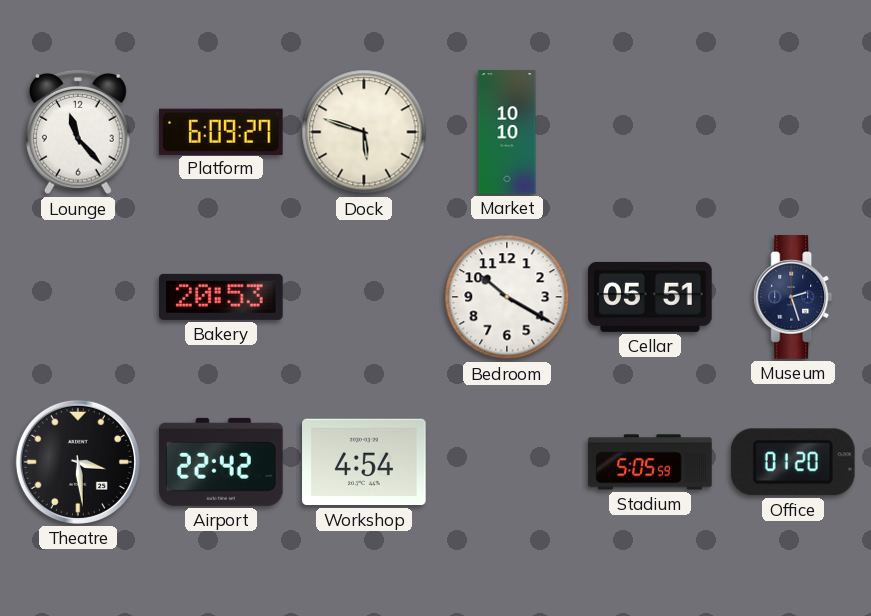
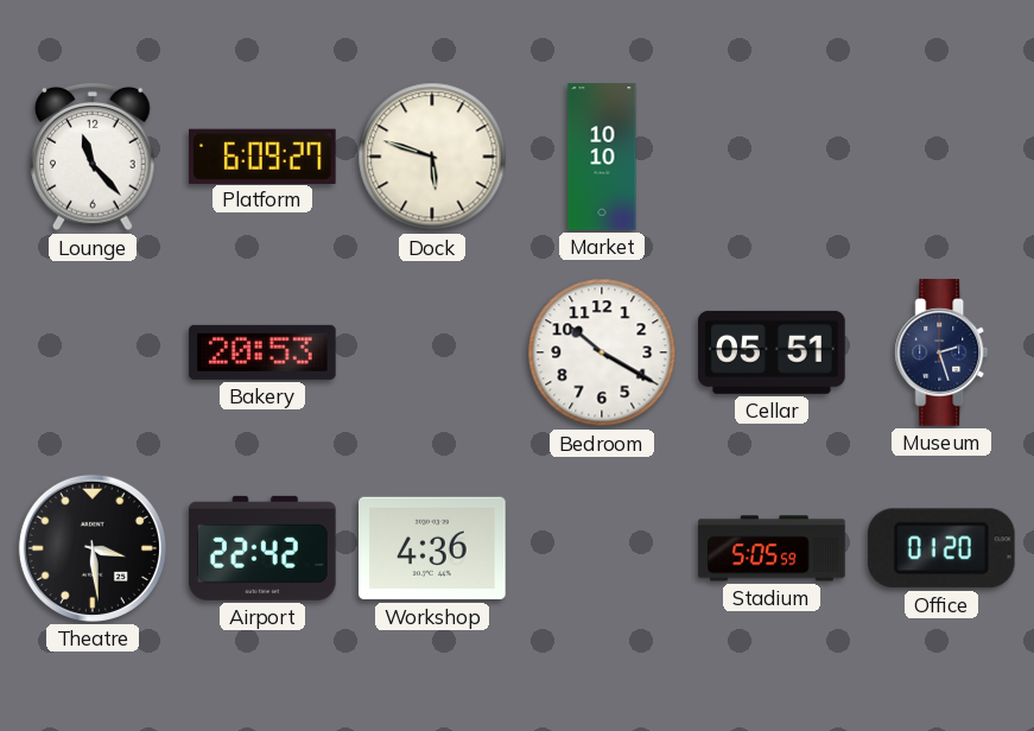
Workshop: 4:54 -> 4:36 (432, 548)
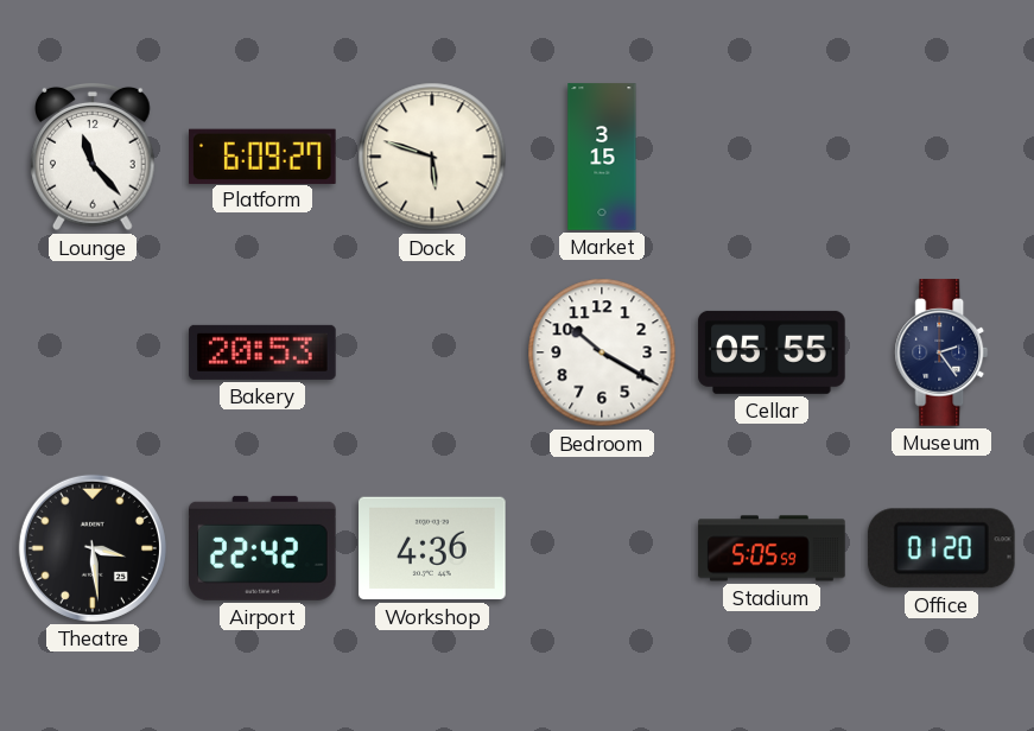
Market: 10:10 -> 3:15 (602, 157)
Cellar: 05:51 -> 05:55 (772, 352)
Museum: 2:27 -> 2:24 (941, 352)
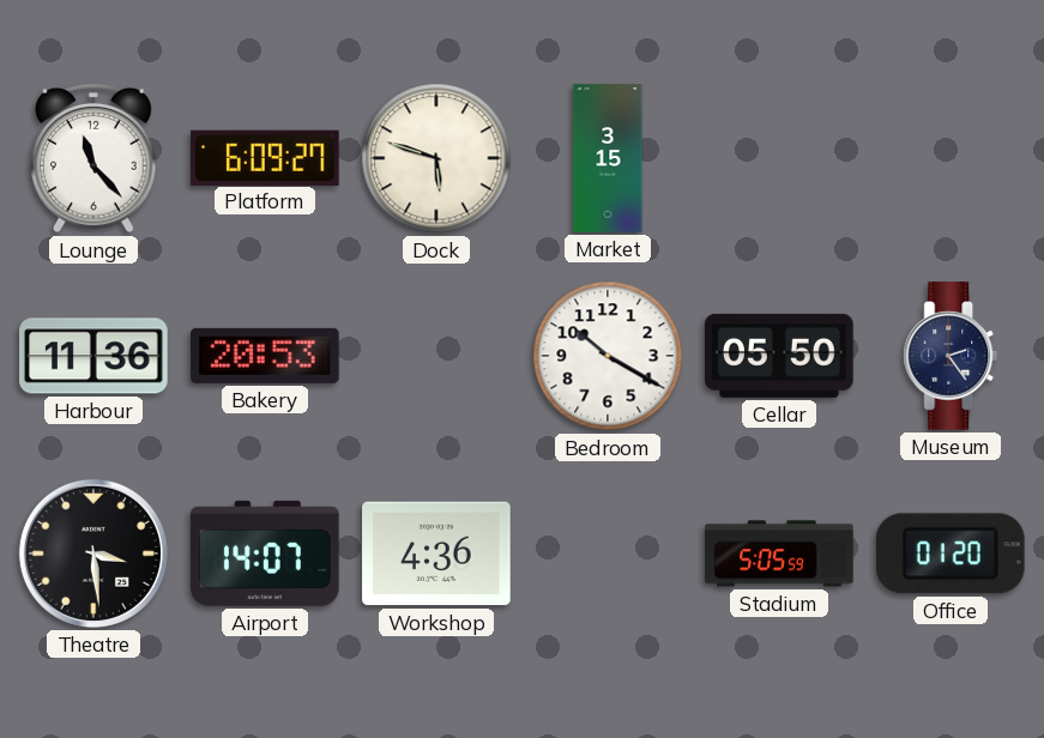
Harbour: none -> 11:36 (93, 356)
Cellar: 05:55 -> 05:50 (779, 356)
Airport: 22:42 -> 14:07 (266, 553)
